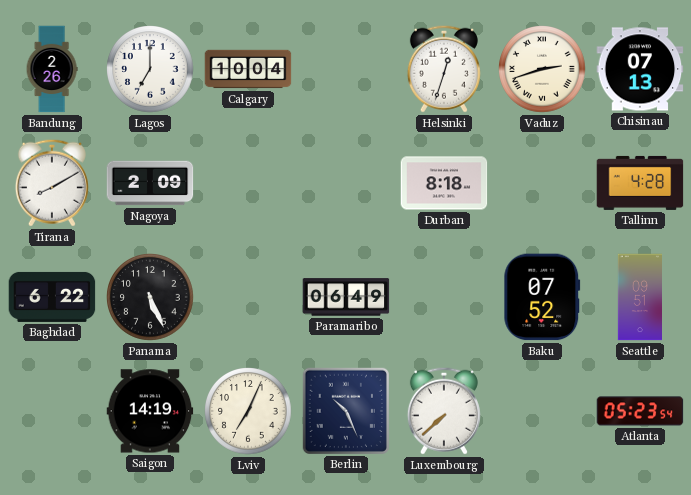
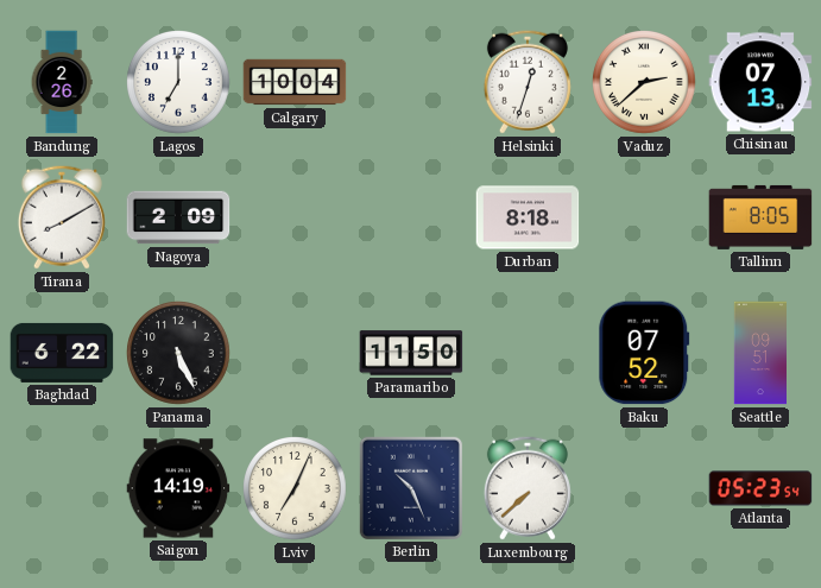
Vaduz: 2:42 -> 2:38 (644, 82)
Tallinn: 4:28 -> 8:05 (760, 217)
Paramaribo: 06:49 -> 11:50 (411, 353)
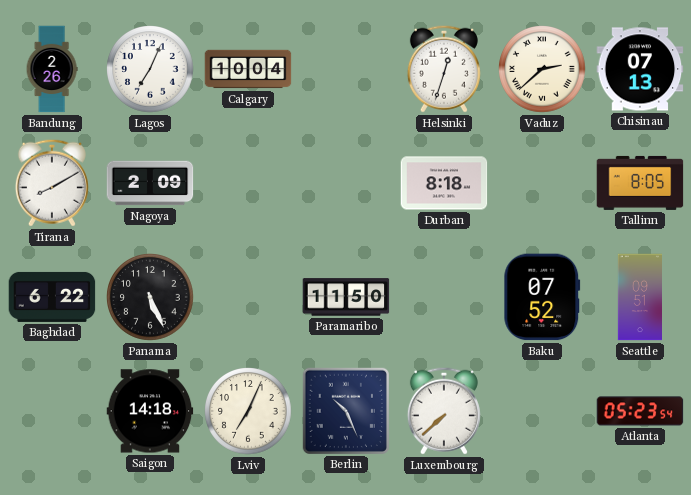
Lagos: 7:00 -> 7:04 (150, 69)
Saigon: 14:19 -> 14:18 (150, 411)
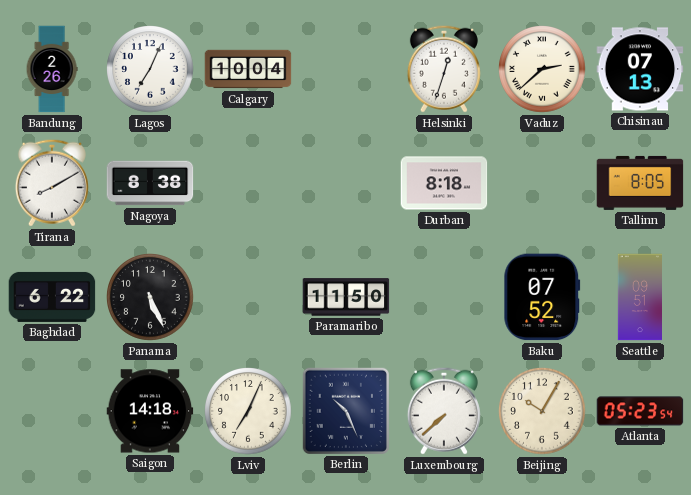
Nagoya: 2:09 -> 8:38 (150, 183)
Beijing: none -> 10:05 (542, 411)
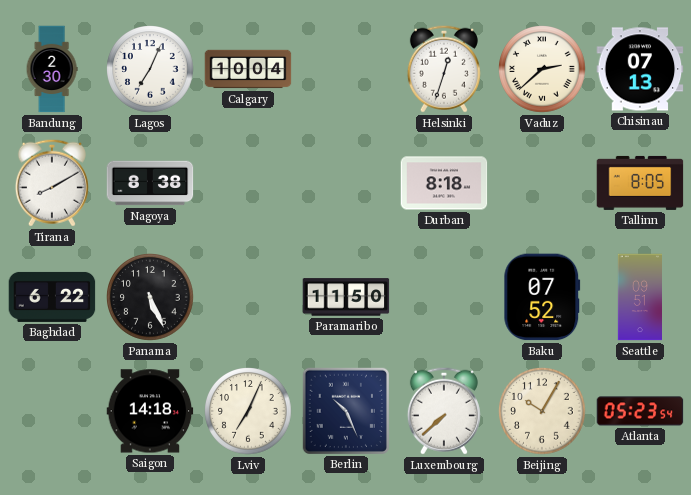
Bandung: 2:26 -> 2:30 (52, 69)
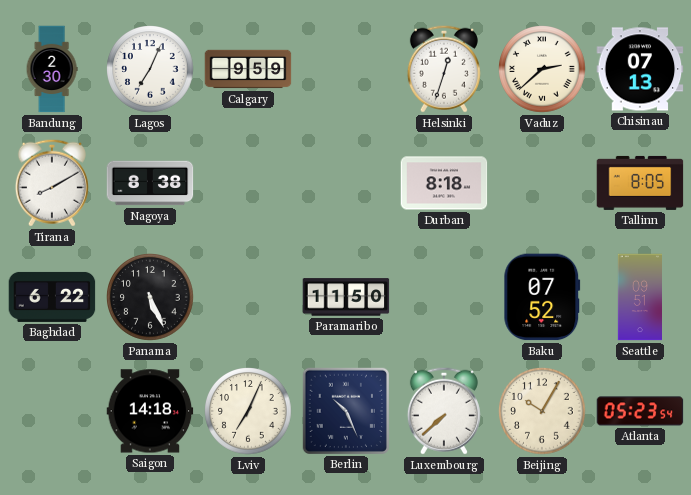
Calgary: 10:04 -> 9:59 (248, 69)
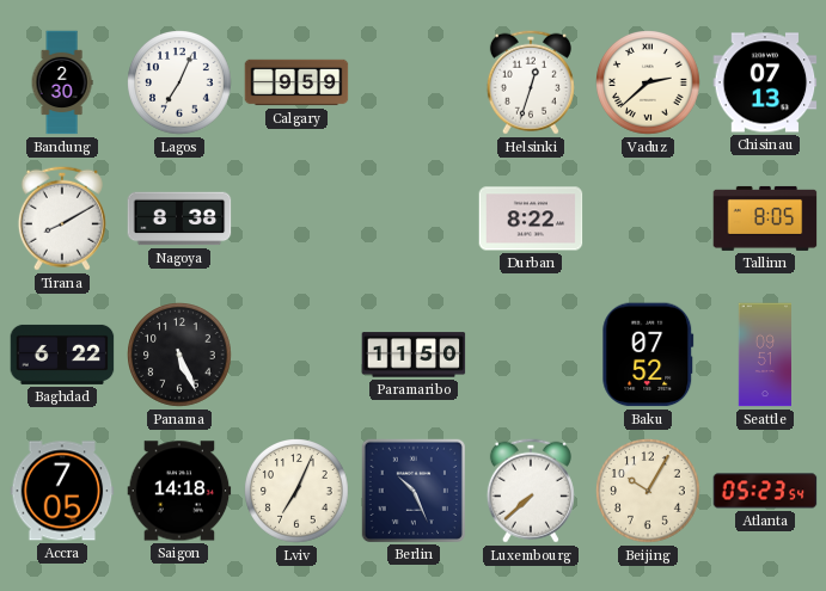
Durban: 8:18 -> 8:22 (531, 218)
Accra: none -> 7:05 (62, 491)
